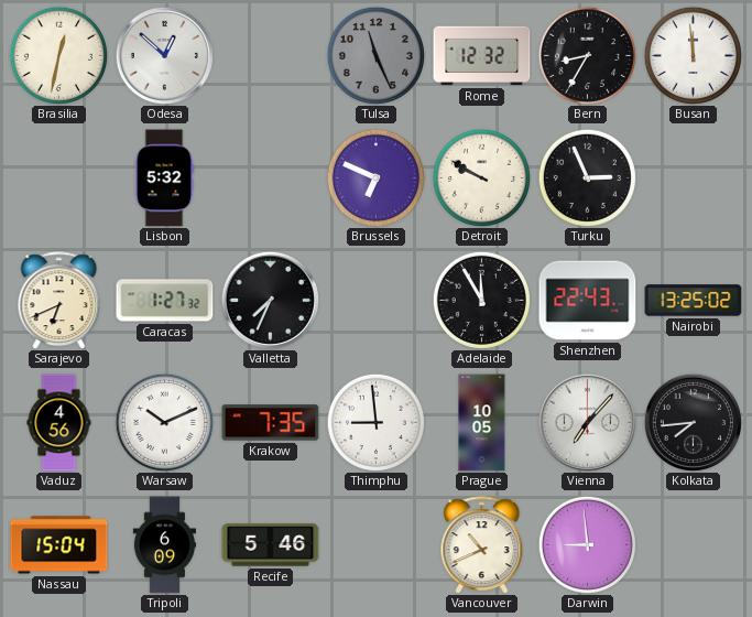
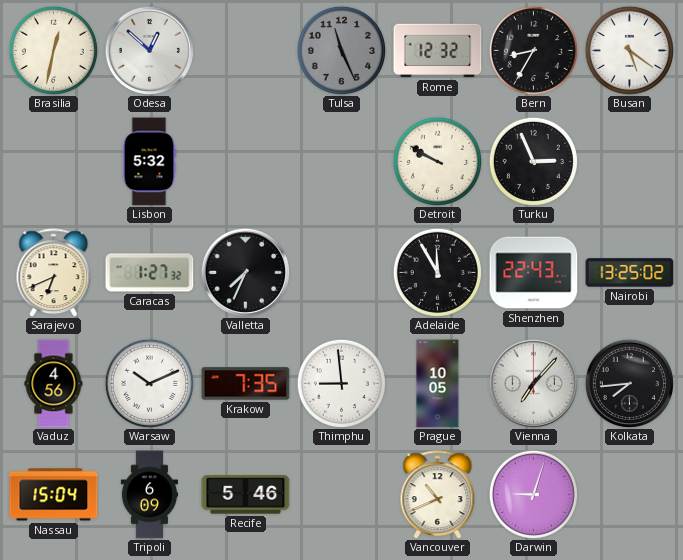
Busan: 11:59 -> 5:21 (629, 50)
Brussels: 6:49 -> none (375, 177)
Darwin: 8:59 -> 9:03 (533, 494)
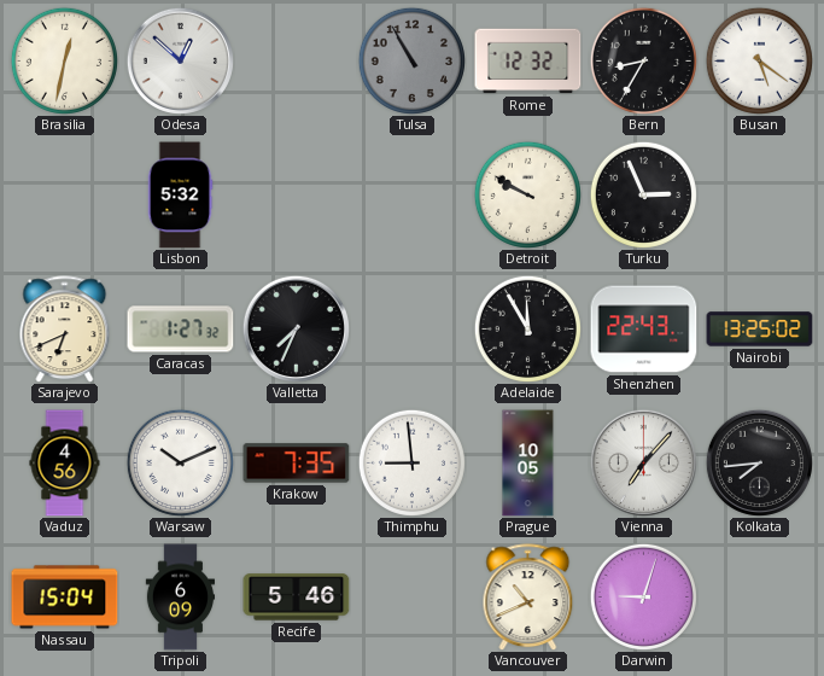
Tulsa: 11:26 -> 10:55 (411, 60)
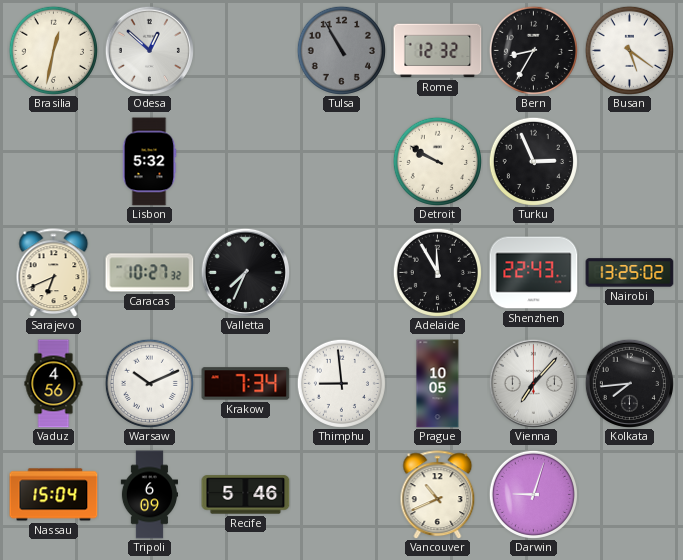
Caracas: 1:27 -> 10:27 (150, 273)
Krakow: 7:35 -> 7:34 (246, 384)
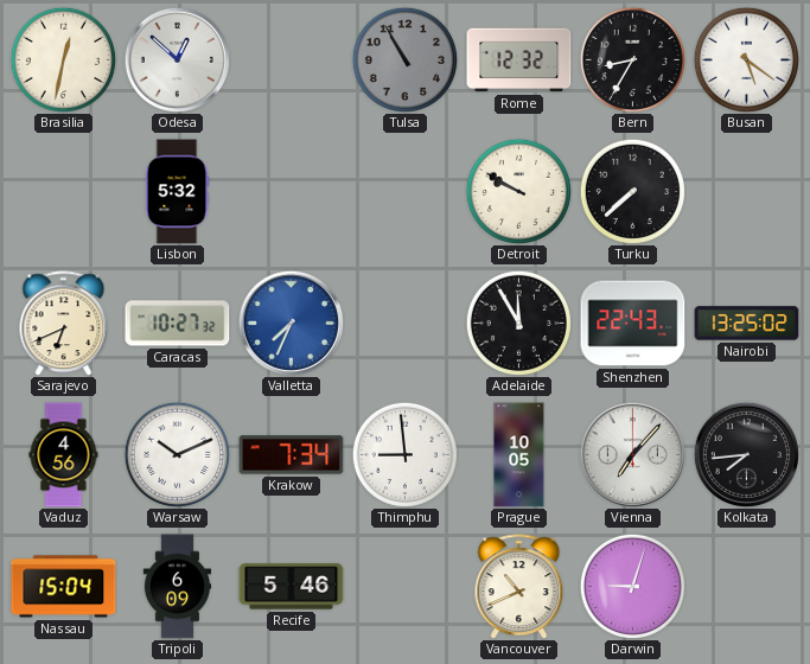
Turku: 2:56 -> 7:38 (632, 191)
Valletta dial: black -> blue (291, 323)
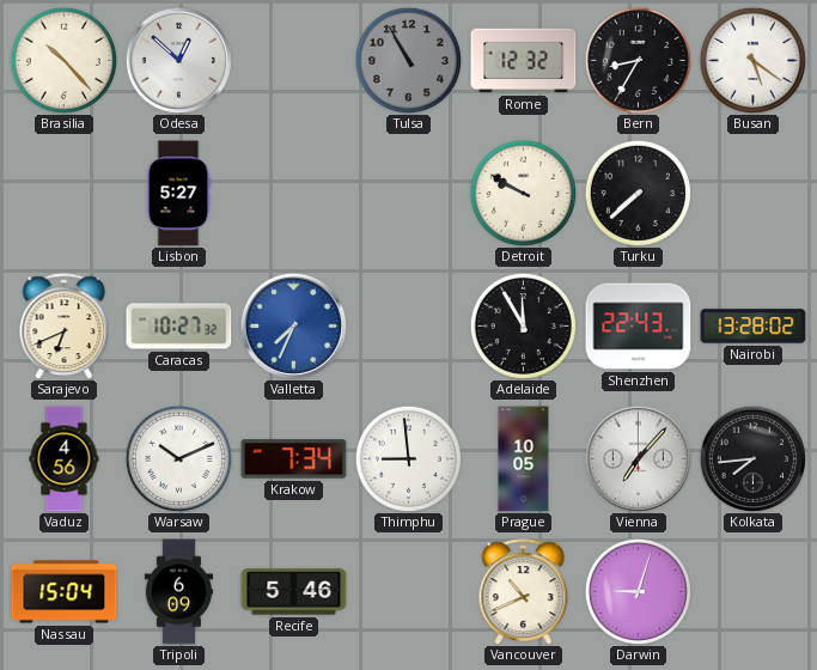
Brasilia: 12:32 -> 10:23 (63, 60)
Lisbon: 5:32 -> 5:27 (178, 194)
Nairobi: 13:25 -> 13:28 (754, 327)
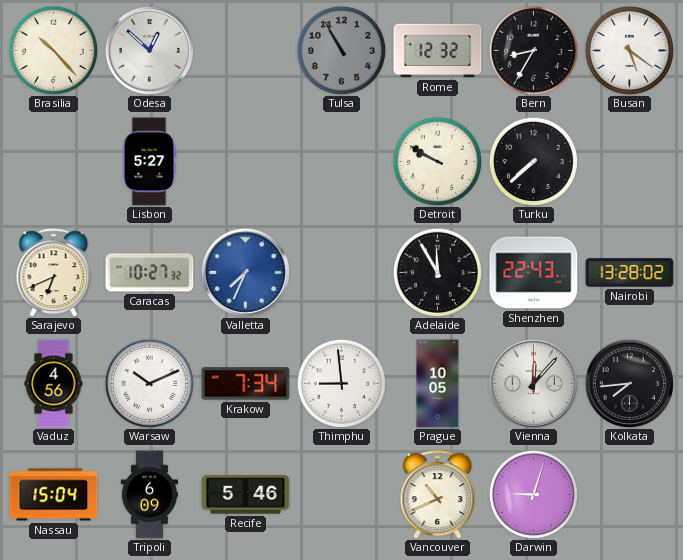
Vienna: 7:07 -> 12:07 (533, 383)
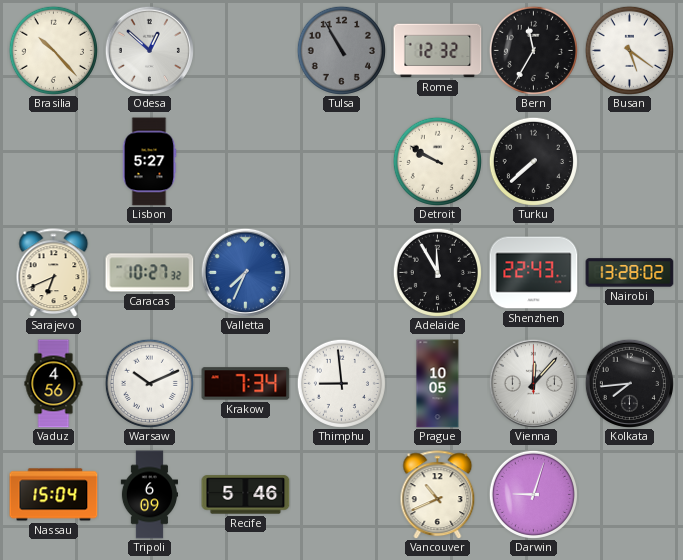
Bern: 8:35 -> 11:35 (533, 50)
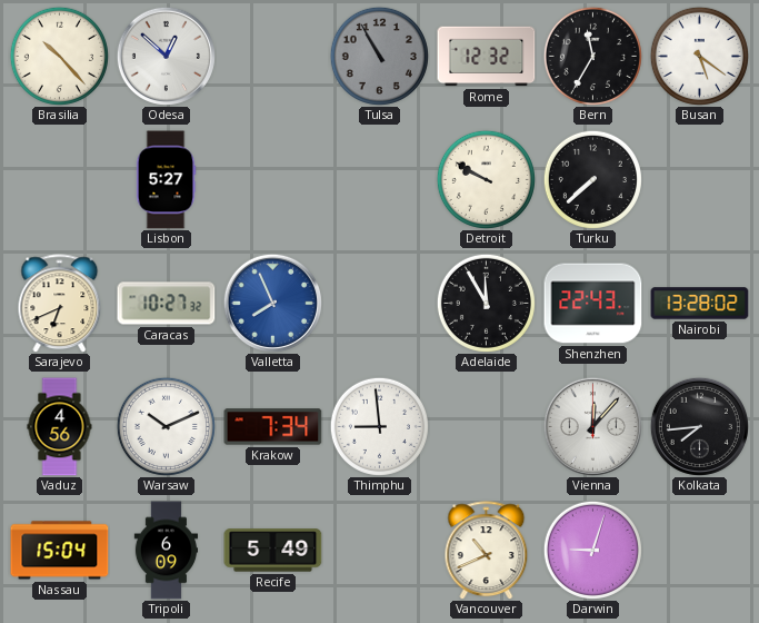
Valletta: 7:34 -> 7:56 (272, 303)
Prague: 10:05 -> none (438, 384)
Recife: 5:46 -> 5:49 (273, 551)
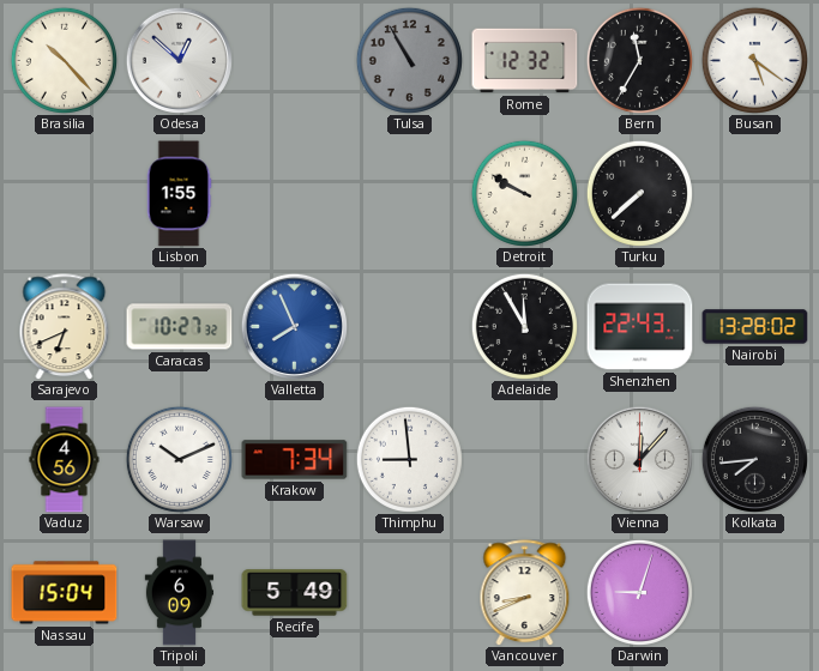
Lisbon: 5:27 -> 1:55 (179, 194)
Vancouver: 10:41 -> 8:41 (525, 593)
